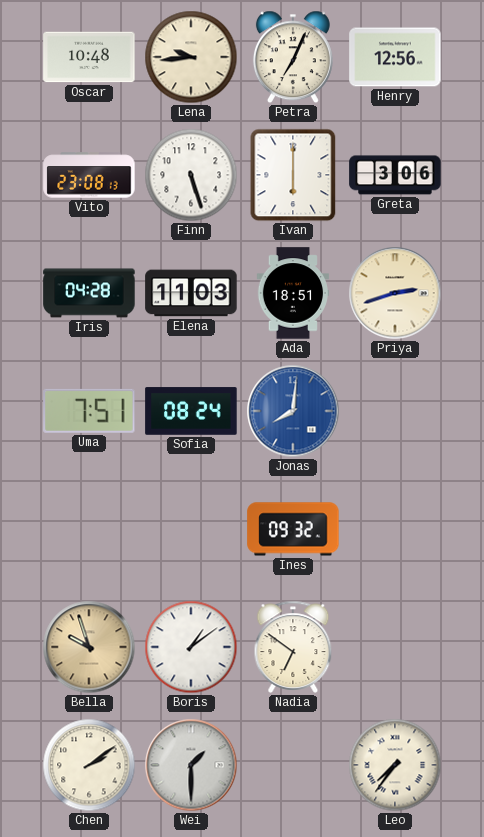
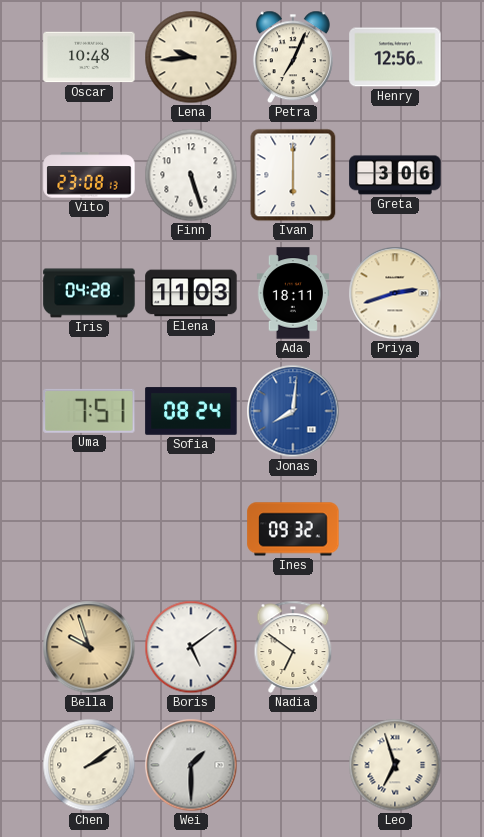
Ada: 18:51 -> 18:11 (292, 293)
Boris: 1:09 -> 5:09 (191, 647)
Leo: 7:36 -> 6:57 (395, 765)
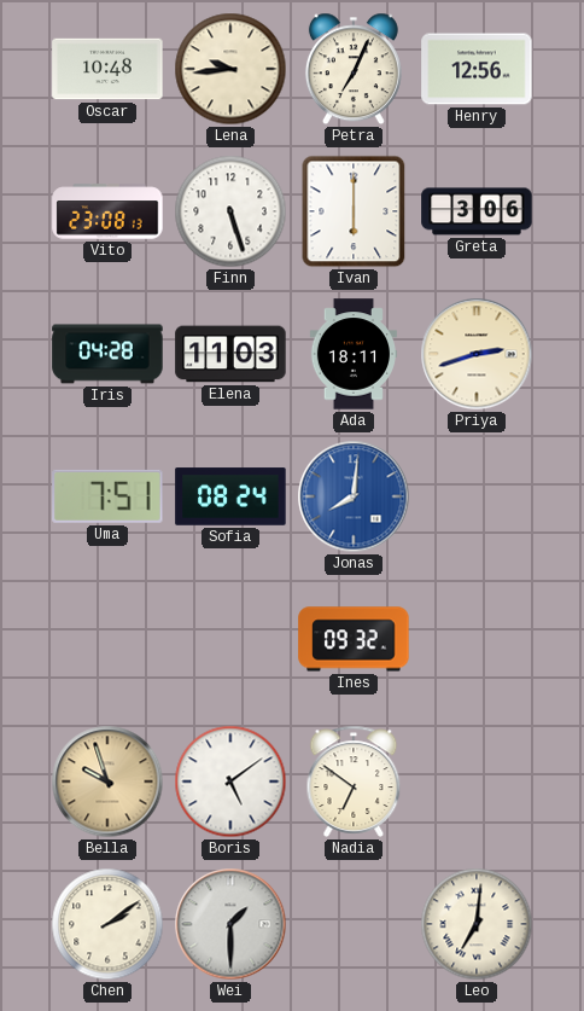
Leo: 6:57 -> 7:01 (477, 924)
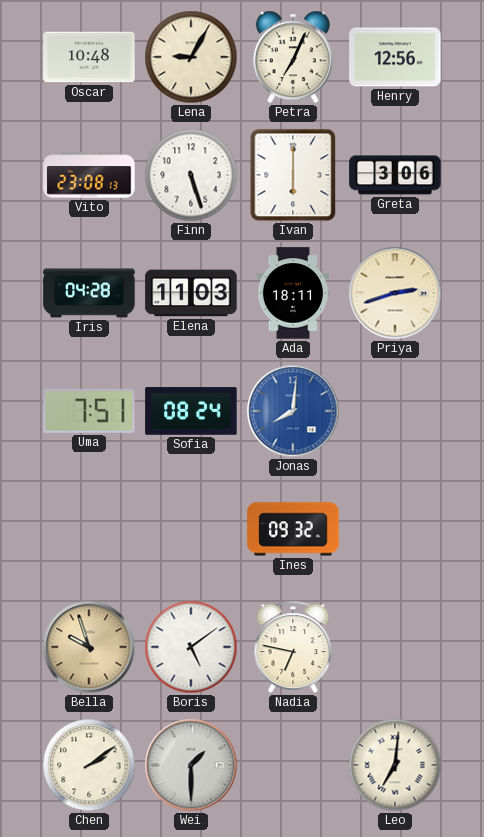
Lena: 9:44 -> 9:05 (191, 57)
Nadia: 6:51 -> 6:47 (293, 647)
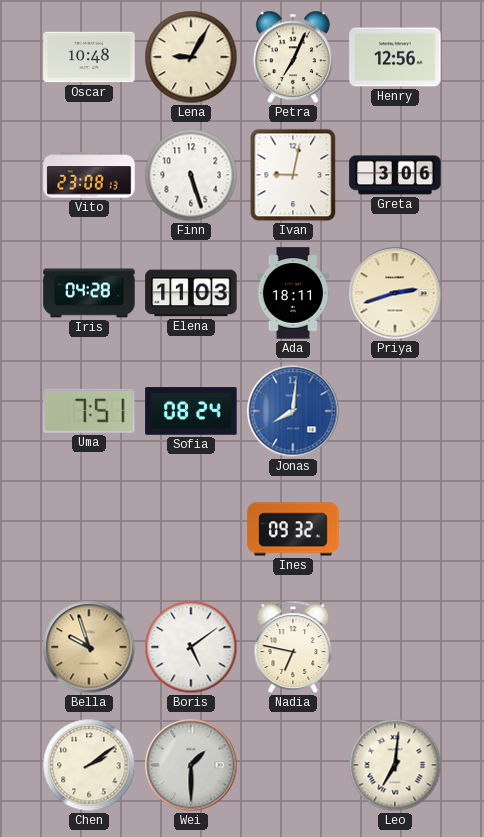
Ivan: 6:00 -> 9:02 (293, 175)
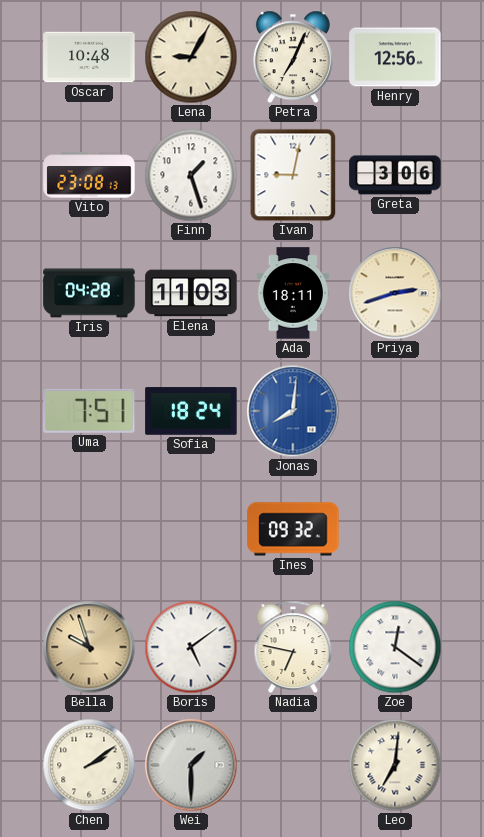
Finn: 5:27 -> 1:27 (191, 175)
Sofia: 08:24 -> 18:24 (191, 411)
Zoe: none -> 12:21 (395, 647)
